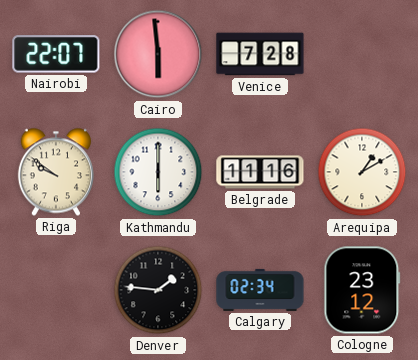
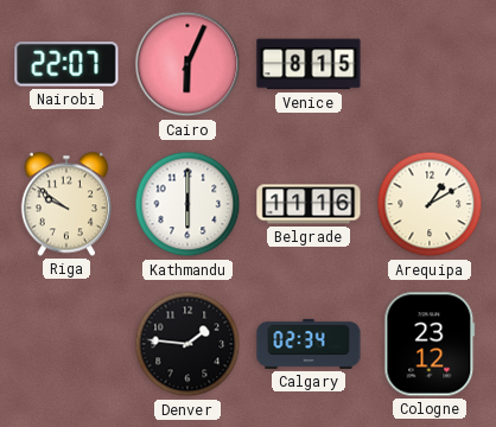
Cairo: 5:59 -> 6:04 (187, 64)
Venice: 7:28 -> 8:15 (309, 64)
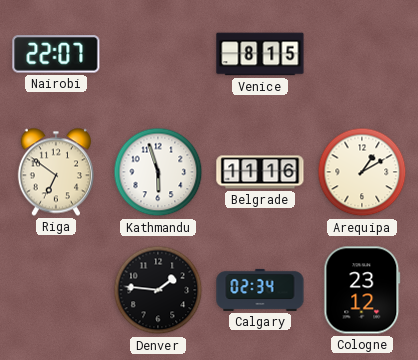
Cairo: 6:04 -> none (187, 64)
Riga: 9:51 -> 6:51 (56, 172)
Kathmandu: 6:00 -> 5:57 (158, 172)
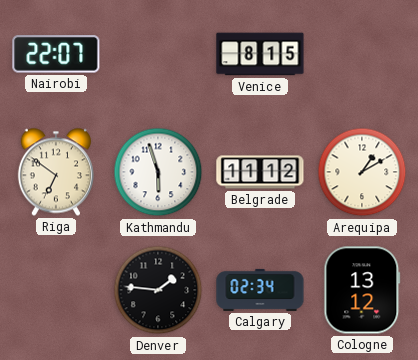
Belgrade: 11:16 -> 11:12 (260, 172)
Cologne: 23:12 -> 13:12 (362, 290)
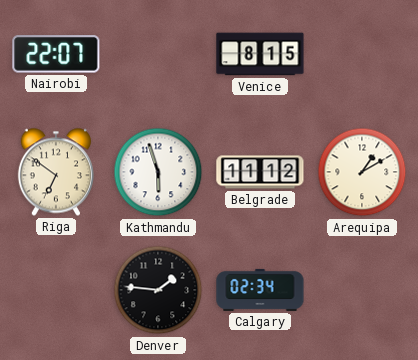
Cologne: 13:12 -> none (362, 290)
